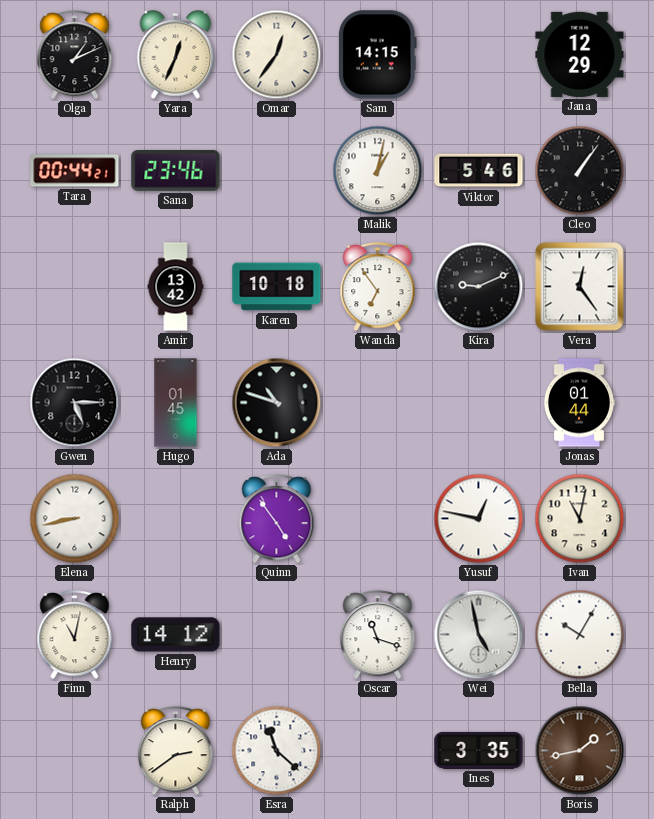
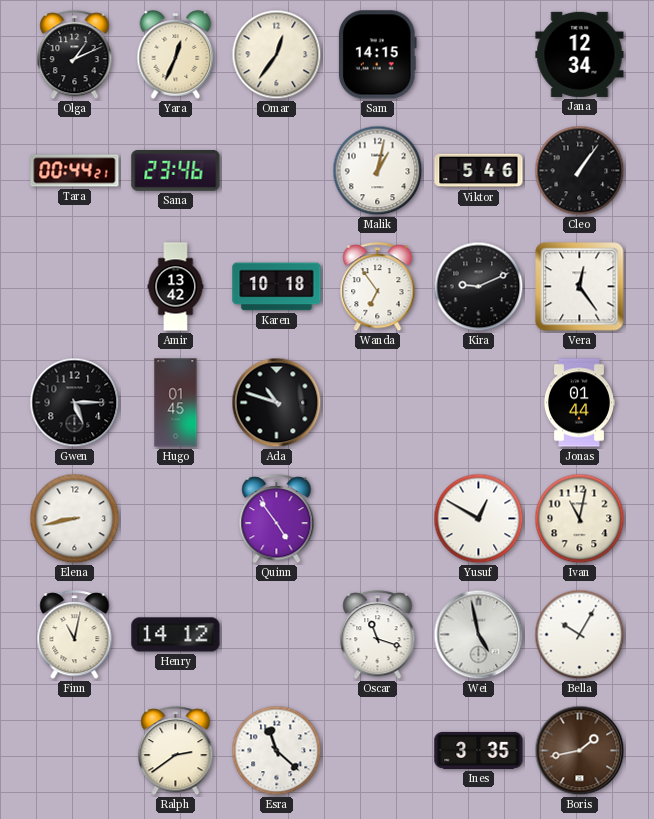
Jana: 12:29 -> 12:34 (580, 54)
Yusuf: 12:47 -> 12:50 (479, 519)
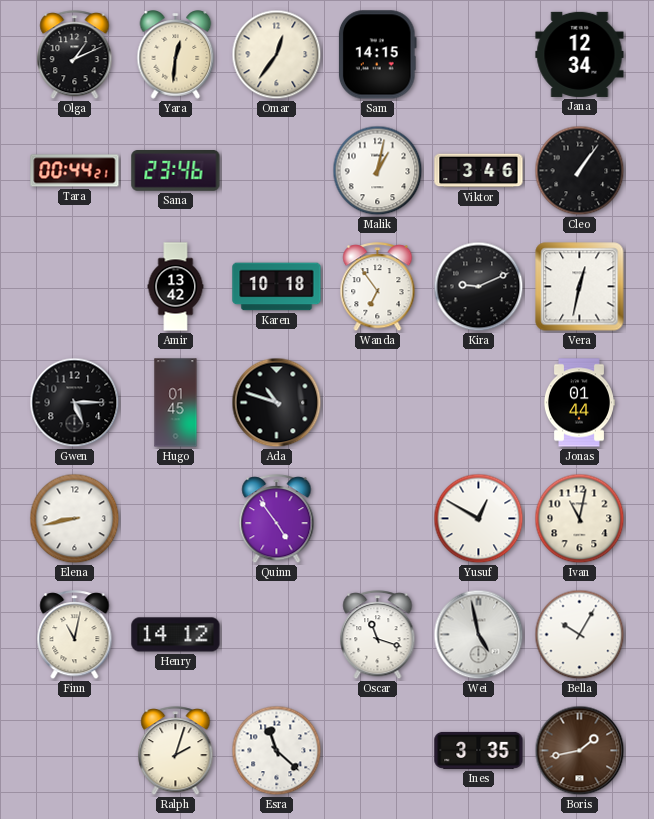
Yara: 12:34 -> 12:31 (176, 55)
Viktor: 5:46 -> 3:46 (479, 171)
Vera: 12:24 -> 12:32 (580, 287)
Ralph: 2:39 -> 2:03 (176, 751)
